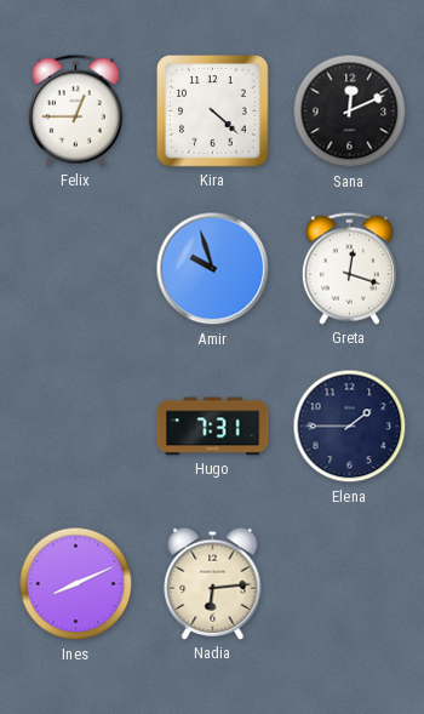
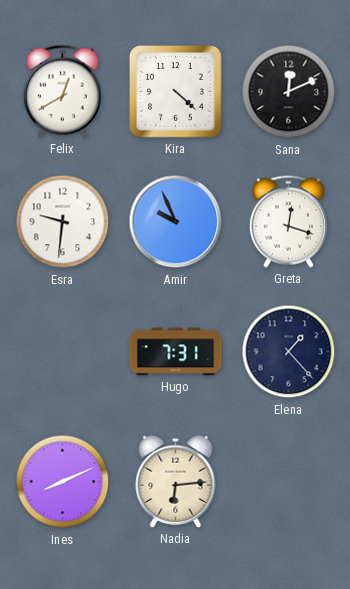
Felix: 12:45 -> 12:40 (62, 91)
Esra: none -> 9:31 (63, 222)
Amir: 9:57 -> 9:56 (176, 222)
Elena: 1:45 -> 1:23 (289, 352)
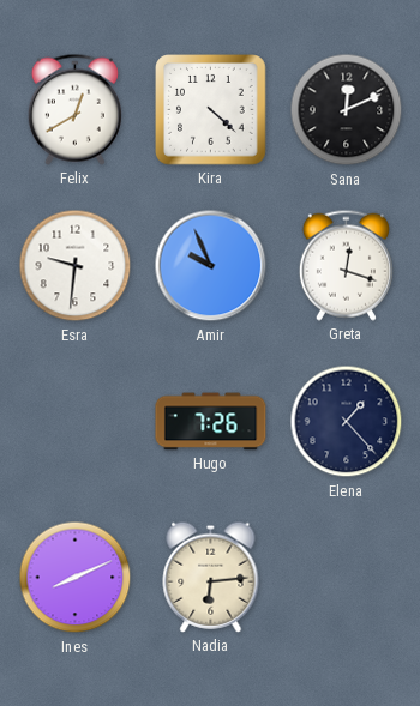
Hugo: 7:31 -> 7:26 (211, 422)
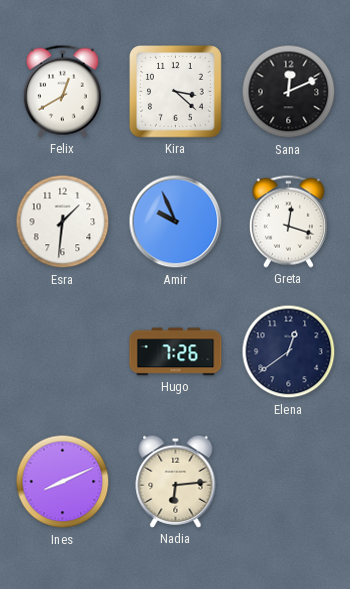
Kira: 4:22 -> 3:22 (176, 92)
Esra: 9:31 -> 1:31 (63, 222)
Elena: 1:23 -> 12:39 (289, 352)
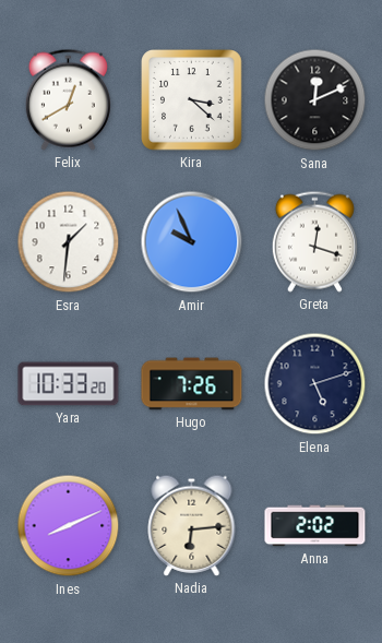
Yara: none -> 10:33 (69, 384)
Elena: 12:39 -> 5:12 (315, 384)
Anna: none -> 2:02 (315, 526)
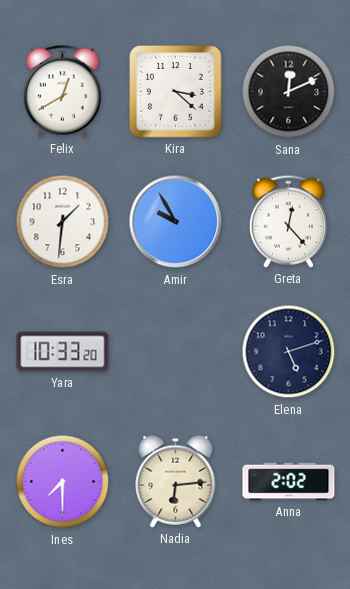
Amir: 9:56 -> 9:55 (176, 222)
Greta: 12:18 -> 12:23 (288, 221)
Hugo: 7:26 -> none (192, 384)
Ines: 8:11 -> 7:30 (63, 482)
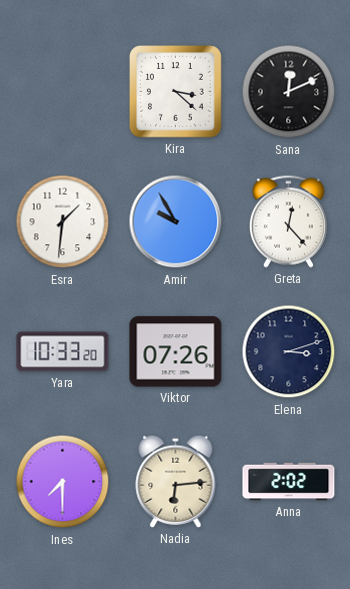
Felix: 12:40 -> none (62, 91)
Viktor: none -> 07:26 (176, 352)
Elena: 5:12 -> 3:12 (289, 352)
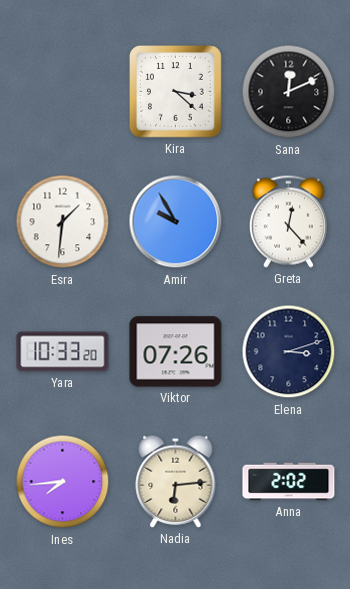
Ines: 7:30 -> 7:44 (63, 482)
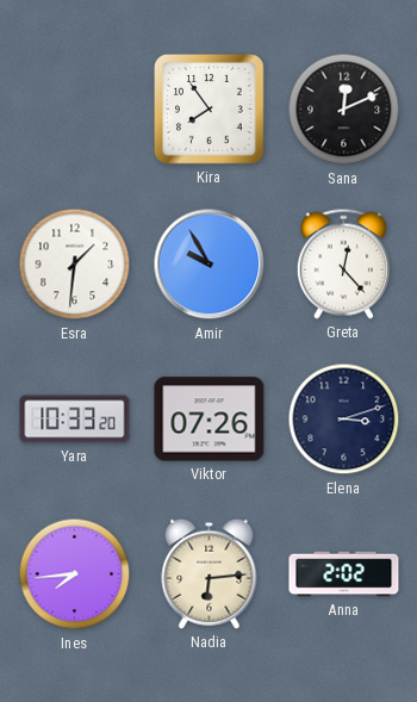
Kira: 3:22 -> 7:54 (210, 110)
